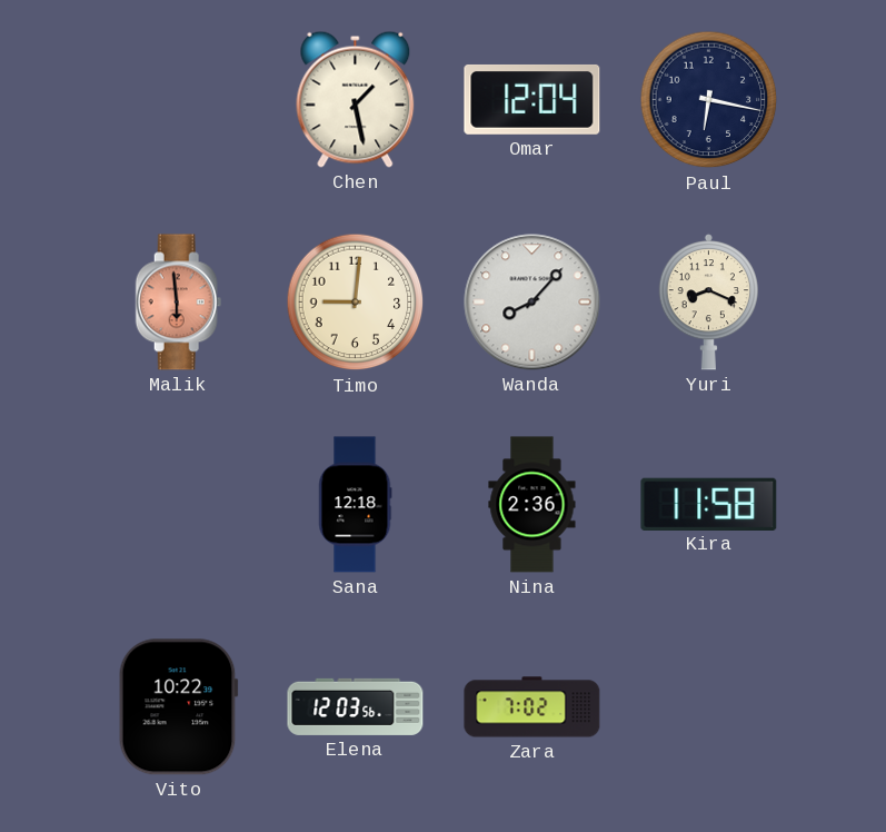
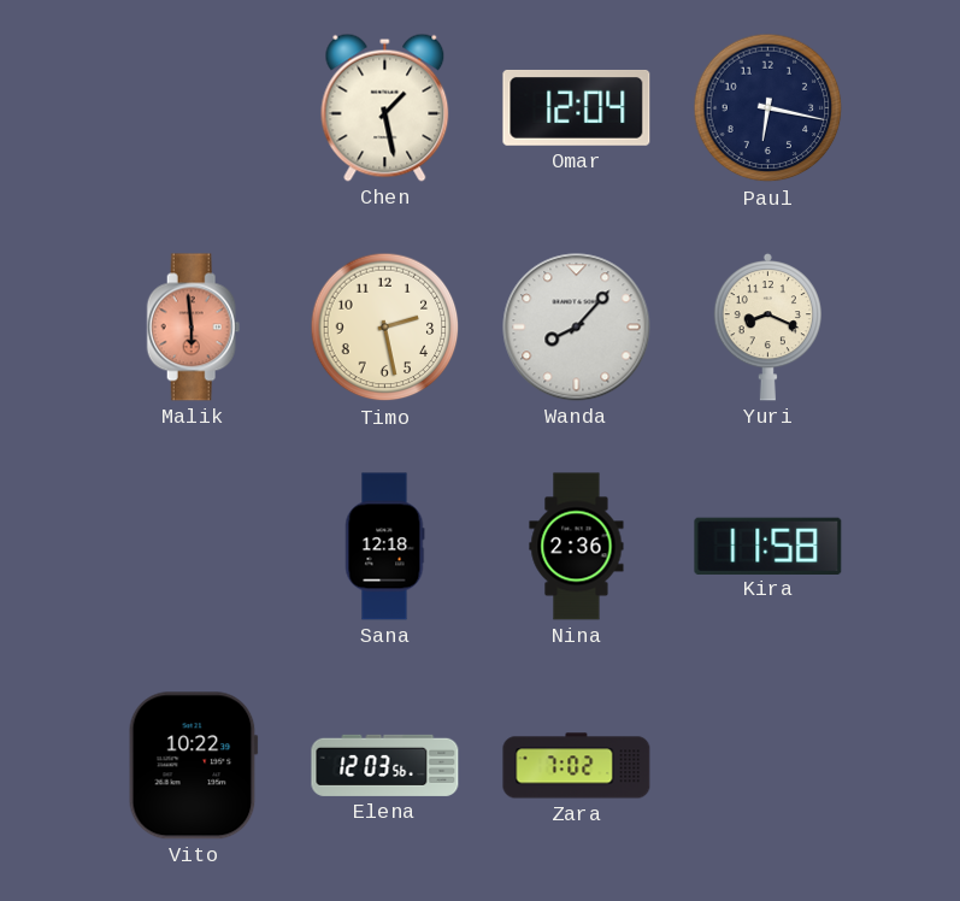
Timo: 9:01 -> 2:28 (385, 328)
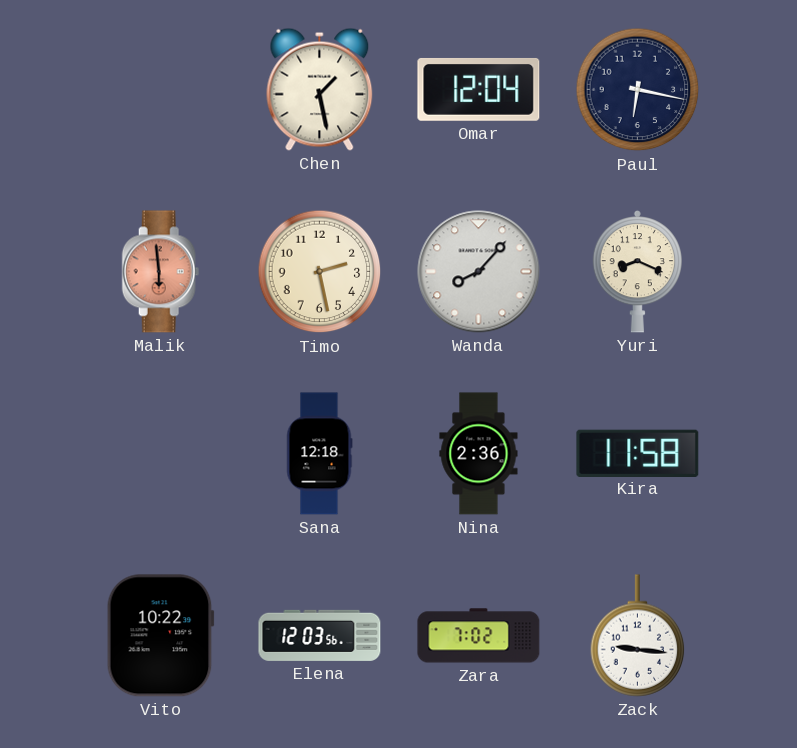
Zack: none -> 9:16 (638, 636)
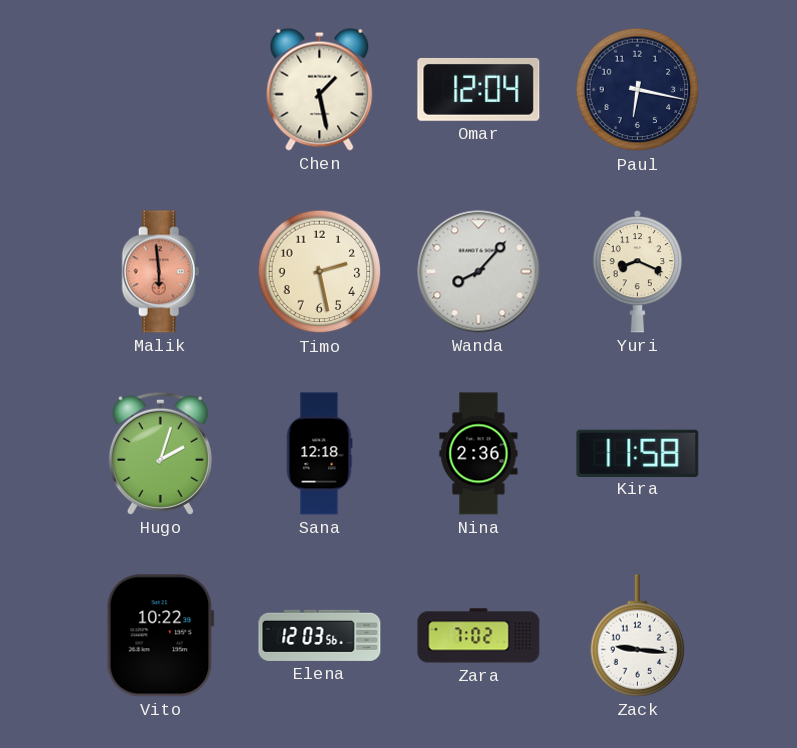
Hugo: none -> 2:03 (160, 453)
